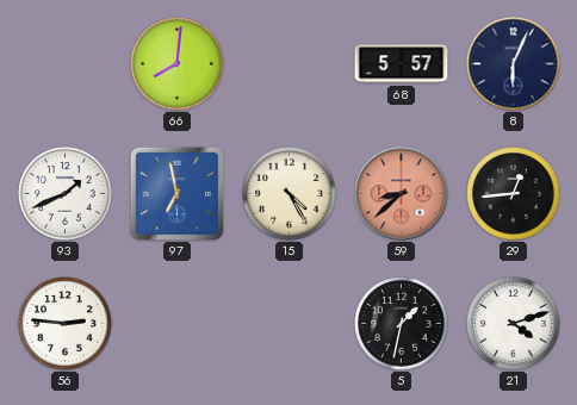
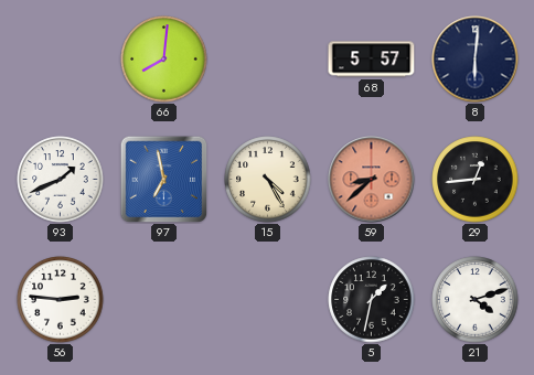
8: 6:04 -> 6:01 (476, 60)
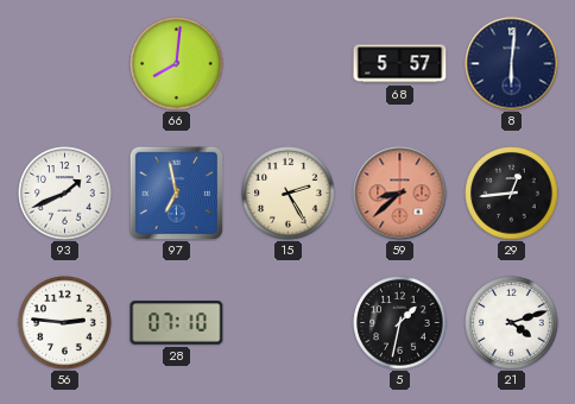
15: 4:25 -> 2:25 (289, 194)
28: none -> 07:10 (177, 323)
